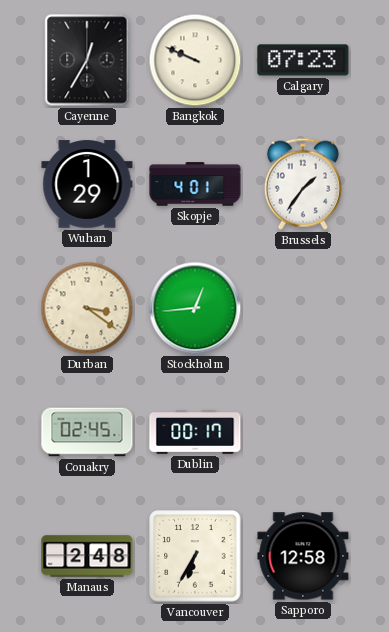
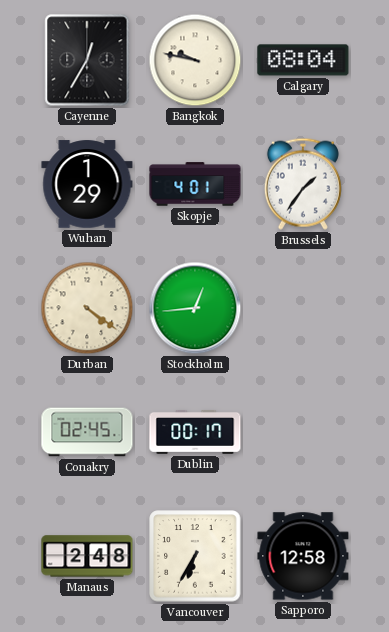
Bangkok: 9:49 -> 9:47 (195, 60)
Calgary: 07:23 -> 08:04 (303, 60)
Durban: 3:21 -> 4:21 (87, 308)
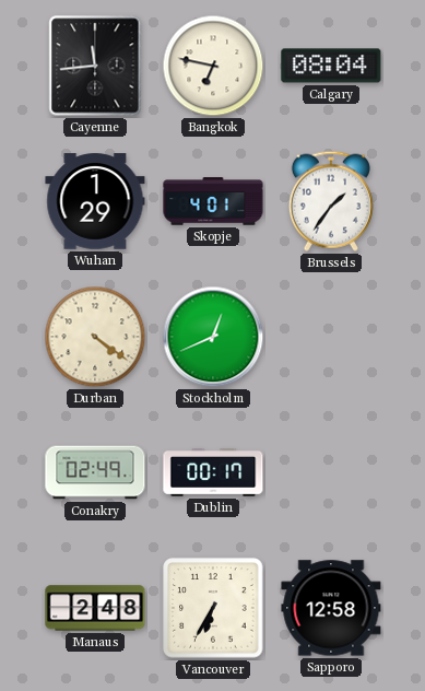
Cayenne: 12:35 -> 11:44 (95, 66)
Bangkok: 9:47 -> 6:47 (213, 66)
Stockholm: 12:44 -> 12:41 (213, 337)
Conakry: 02:45 -> 02:49 (95, 472)
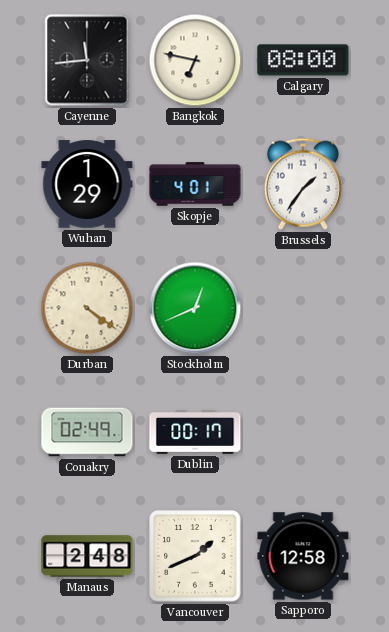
Calgary: 08:04 -> 08:00 (303, 60)
Vancouver: 6:35 -> 1:41 (195, 556)
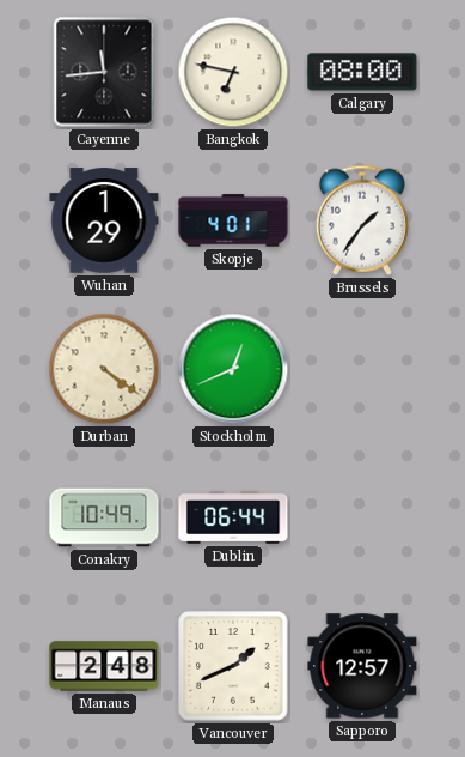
Conakry: 02:49 -> 10:49 (104, 517)
Dublin: 00:17 -> 06:44 (233, 517)
Sapporo: 12:58 -> 12:57 (362, 666)
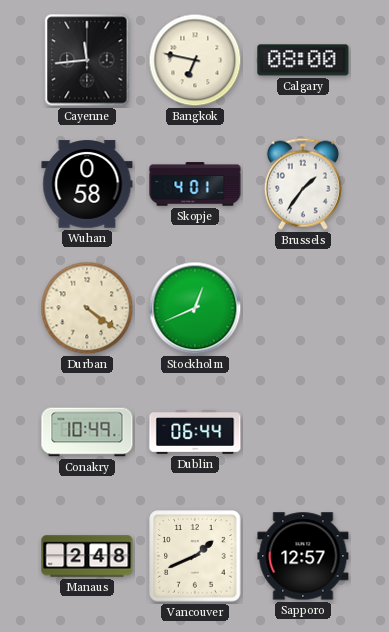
Wuhan: 1:29 -> 0:58 (87, 184)
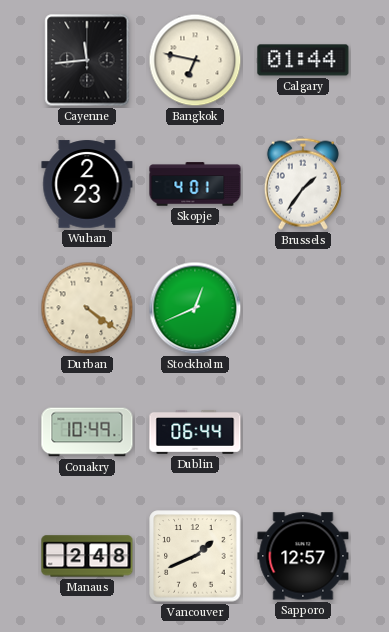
Calgary: 08:00 -> 01:44 (303, 60)
Wuhan: 0:58 -> 2:23 (87, 184)
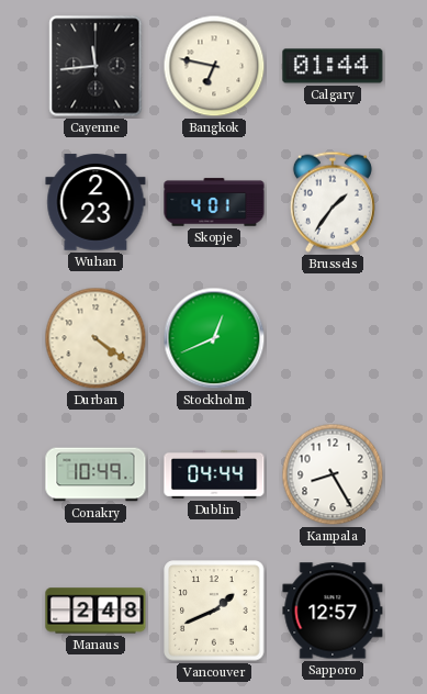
Dublin: 06:44 -> 04:44 (214, 474)
Kampala: none -> 8:25 (333, 474)
